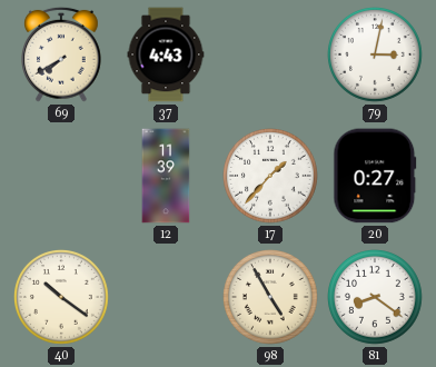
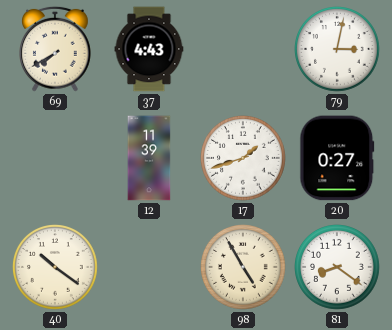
17: 1:37 -> 1:42 (244, 159)
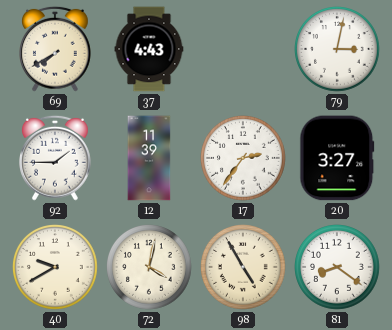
92: none -> 1:45 (56, 158)
17: 1:42 -> 2:36 (244, 159)
20: 0:27 -> 3:27 (337, 158)
40: 10:21 -> 9:40 (56, 268)
72: none -> 4:02 (150, 268)
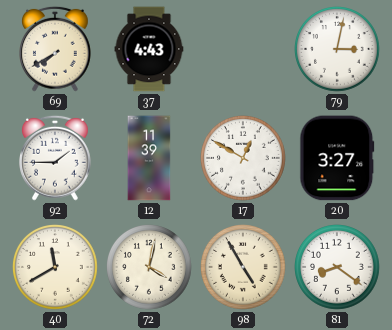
17: 2:36 -> 12:50 (244, 159)
40: 9:40 -> 11:40 (56, 268)
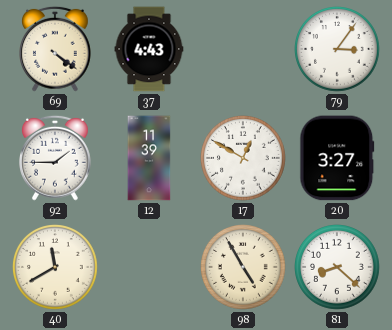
69: 7:40 -> 4:21 (56, 49)
79: 3:02 -> 3:06 (338, 50)
72: 4:02 -> none (150, 268)
81: 8:21 -> 8:22 (338, 268)
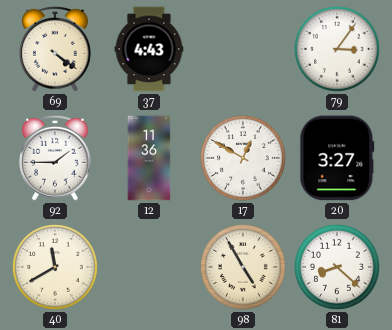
12: 11:39 -> 11:36 (149, 158)
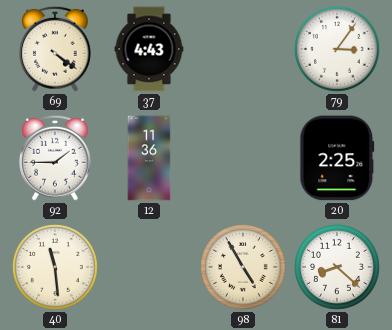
17: 12:50 -> none (244, 159)
20: 3:27 -> 2:25 (337, 158)
40: 11:40 -> 11:29 (56, 268)
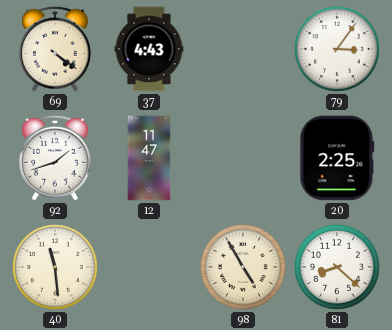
92: 1:45 -> 1:42 (56, 158)
12: 11:36 -> 11:47 (149, 158)
